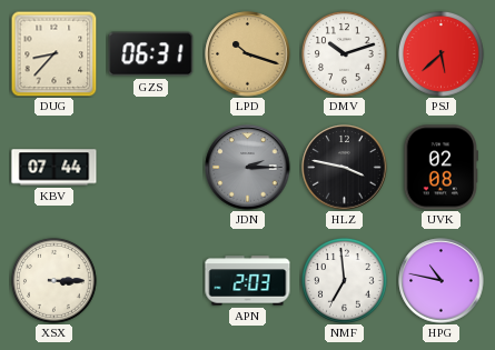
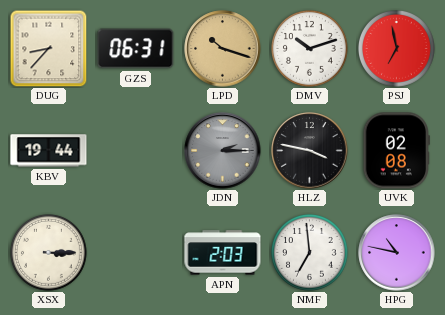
PSJ: 5:38 -> 6:58 (396, 48)
KBV: 07:44 -> 19:44 (49, 151)
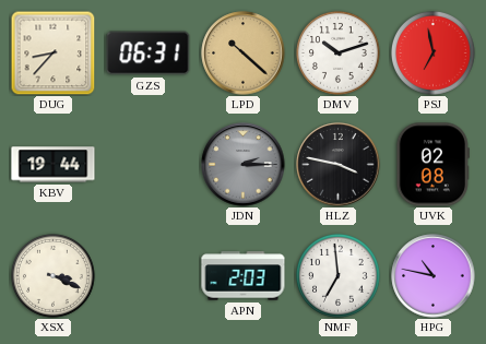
LPD: 10:18 -> 10:22 (244, 54)
XSX: 3:15 -> 3:19 (52, 275)
